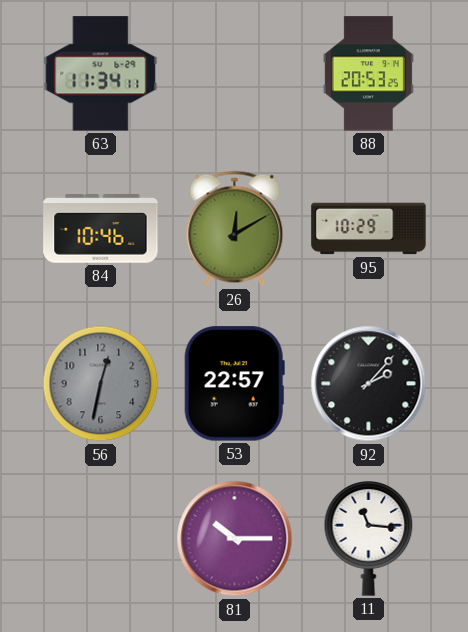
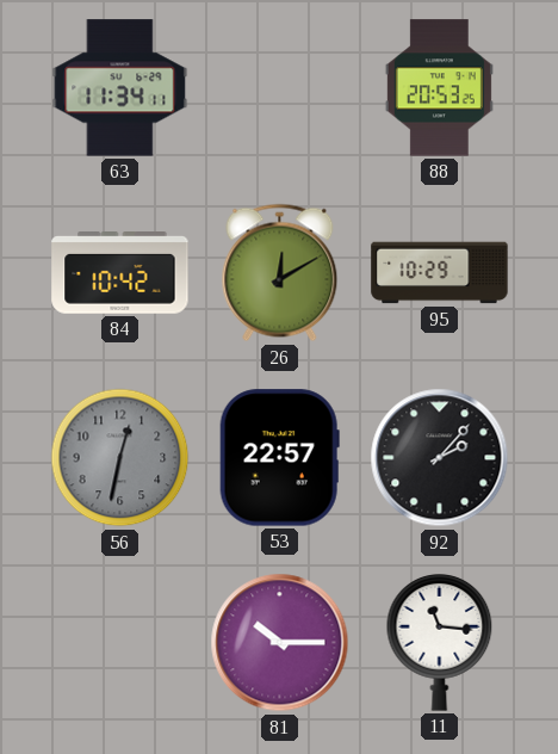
84: 10:46 -> 10:42 (120, 273)
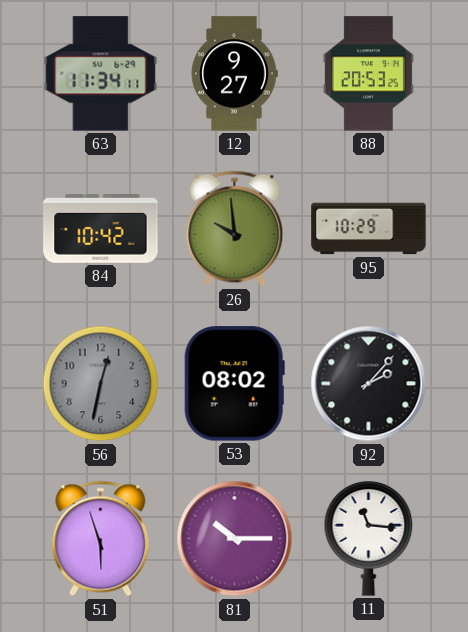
12: none -> 9:27 (234, 74)
26: 12:10 -> 9:59 (235, 229)
53: 22:57 -> 08:02 (234, 384)
51: none -> 5:57 (101, 539)
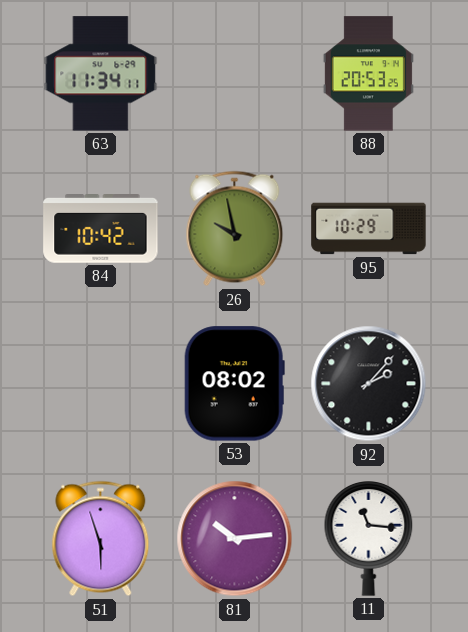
12: 9:27 -> none (234, 74)
26: 9:59 -> 9:58 (235, 229)
56: 12:32 -> none (101, 384)
81: 10:15 -> 10:14 (235, 539)
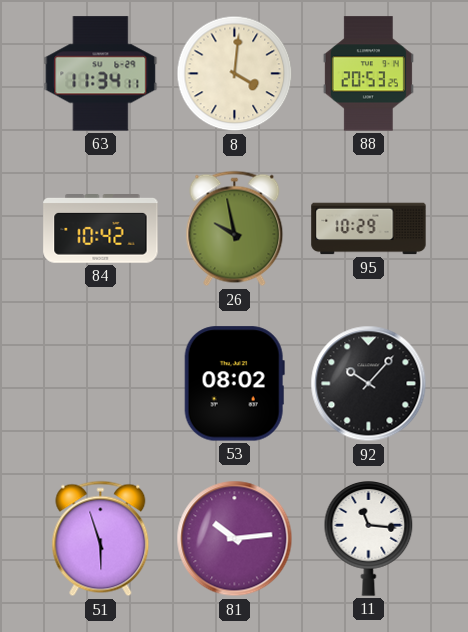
8: none -> 4:01 (235, 74)
92: 2:07 -> 10:07 (369, 384)
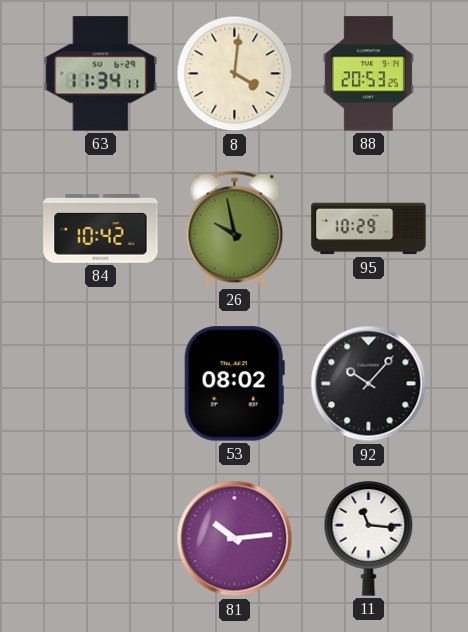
51: 5:57 -> none (101, 539)
